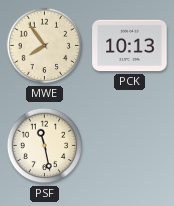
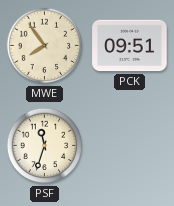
PCK: 10:13 -> 09:51 (130, 46)
PSF: 11:28 -> 11:33 (45, 146)
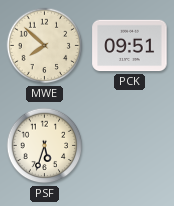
MWE: 7:54 -> 7:52 (45, 46)
PSF: 11:33 -> 5:33 (45, 146)
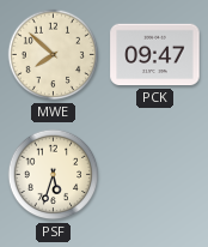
PCK: 09:51 -> 09:47 (155, 55)
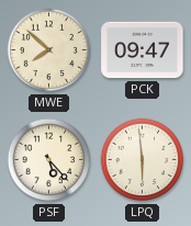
PSF: 5:33 -> 5:23 (49, 160)
LPQ: none -> 5:59 (143, 160)
